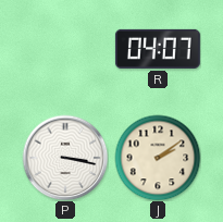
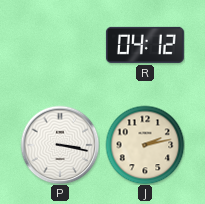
R: 04:07 -> 04:12 (145, 45)
J: 2:09 -> 2:13 (145, 145)
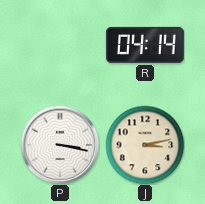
R: 04:12 -> 04:14 (145, 45)
J: 2:13 -> 3:13 (145, 145)
